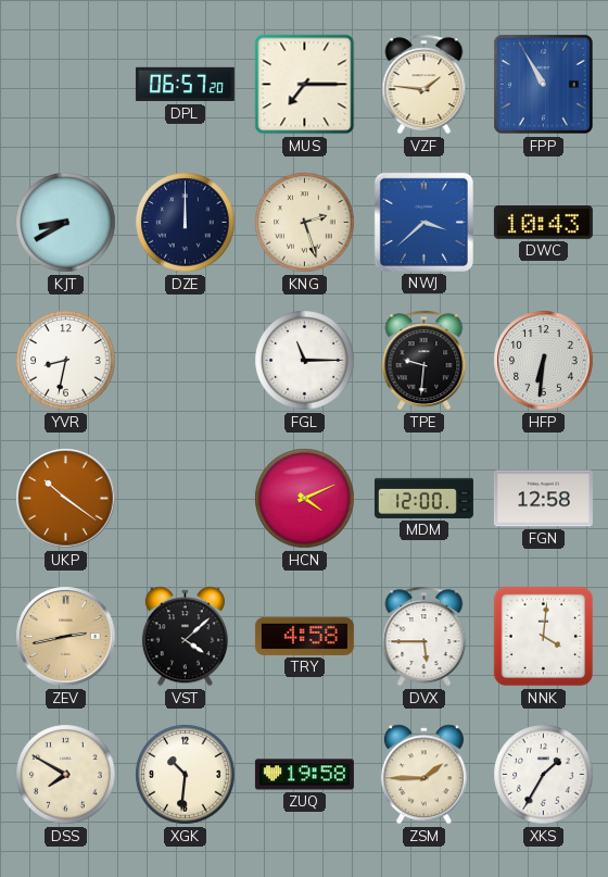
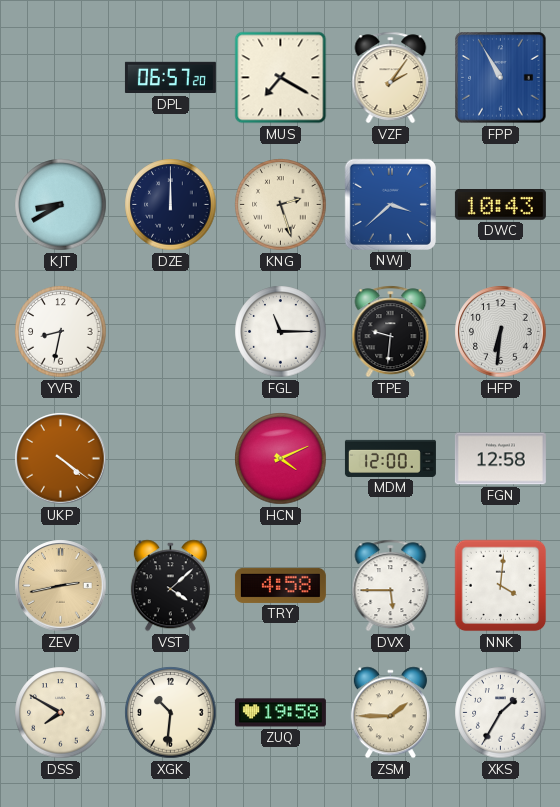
MUS: 7:15 -> 7:20 (281, 78)
VZF: 1:46 -> 2:06 (391, 78)
UKP: 10:21 -> 4:21 (61, 459)
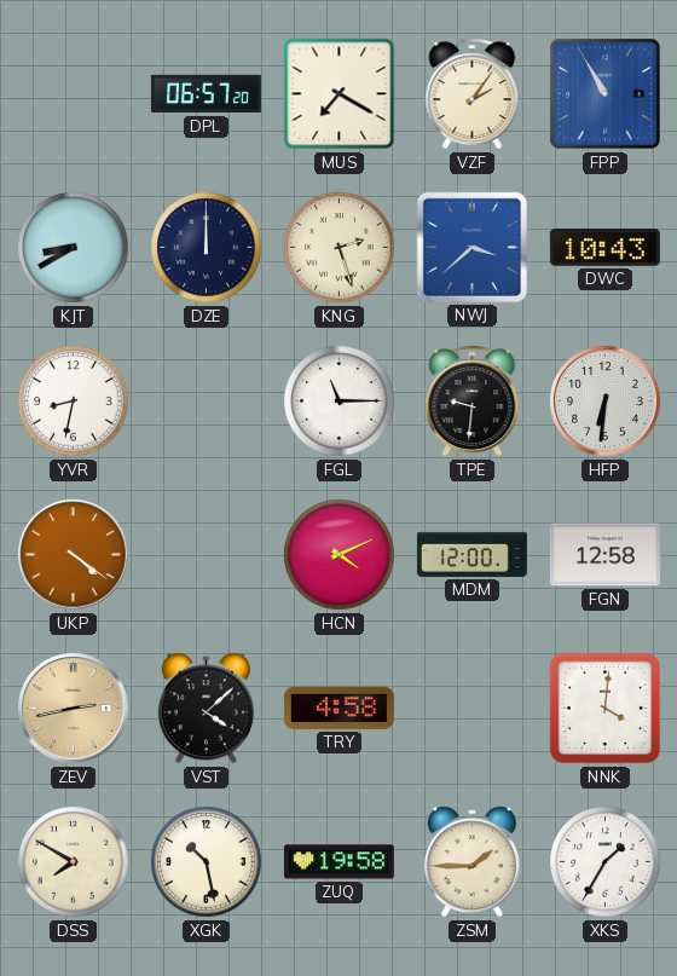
DVX: 5:45 -> none (391, 586)
XGK: 10:31 -> 10:28 (207, 862)
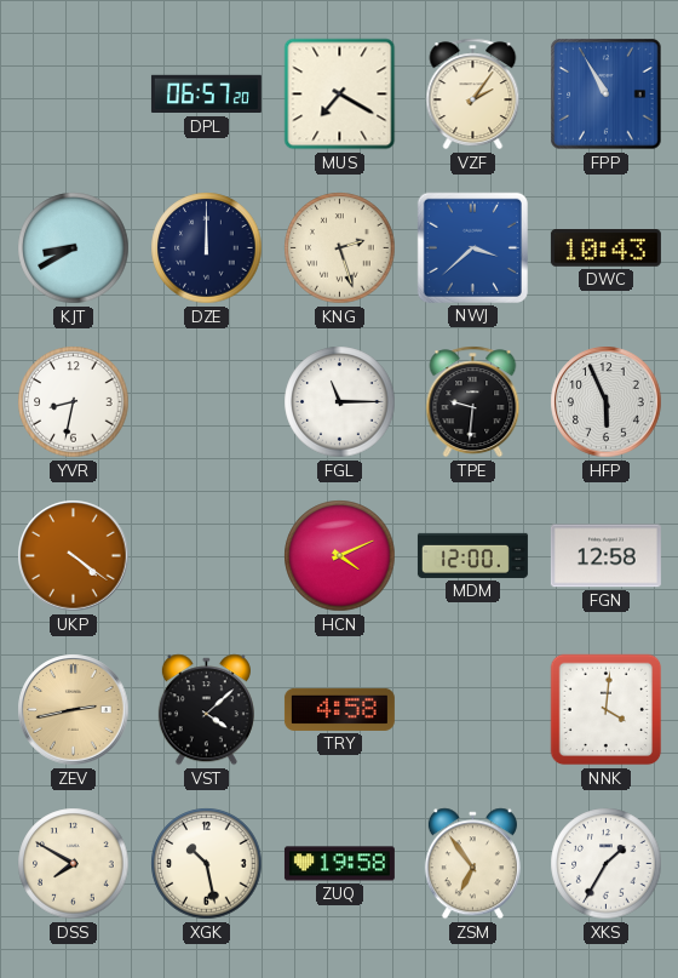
HFP: 6:31 -> 5:56 (607, 402)
ZSM: 1:45 -> 6:54 (472, 864)
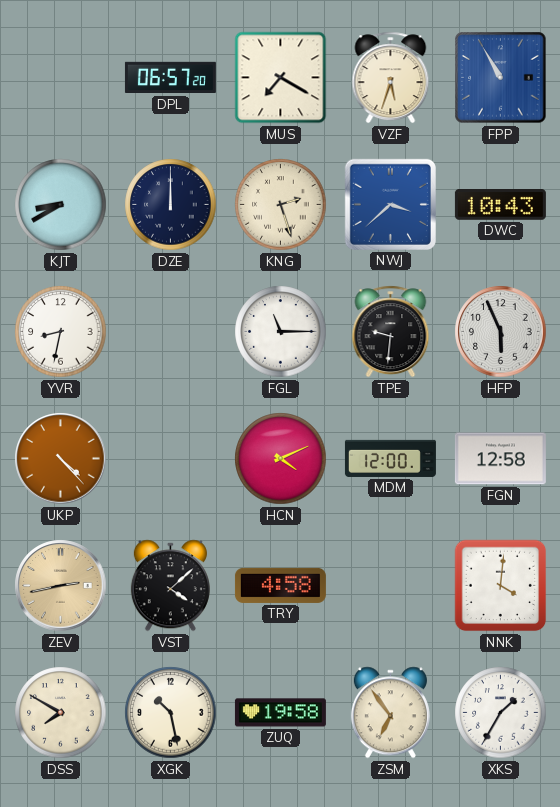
VZF: 2:06 -> 5:33 (391, 78)
UKP: 4:21 -> 4:23 (61, 459)
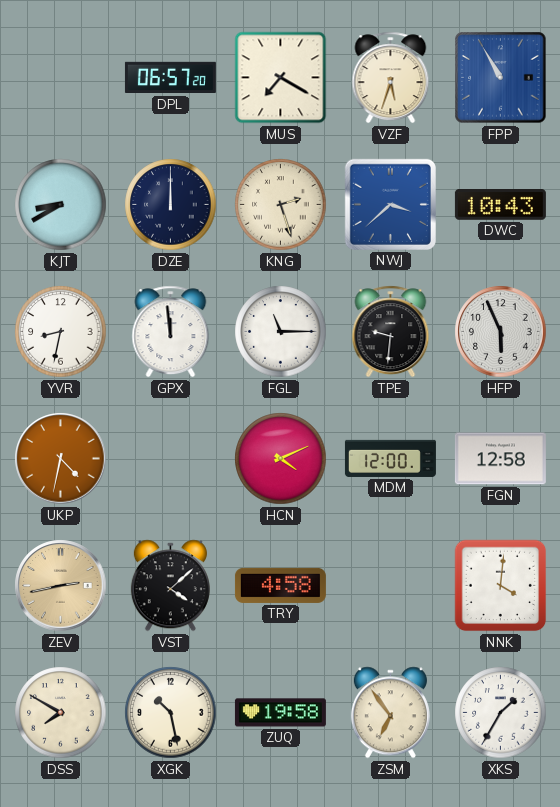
GPX: none -> 11:59 (171, 332)
UKP: 4:23 -> 4:32 (61, 459)
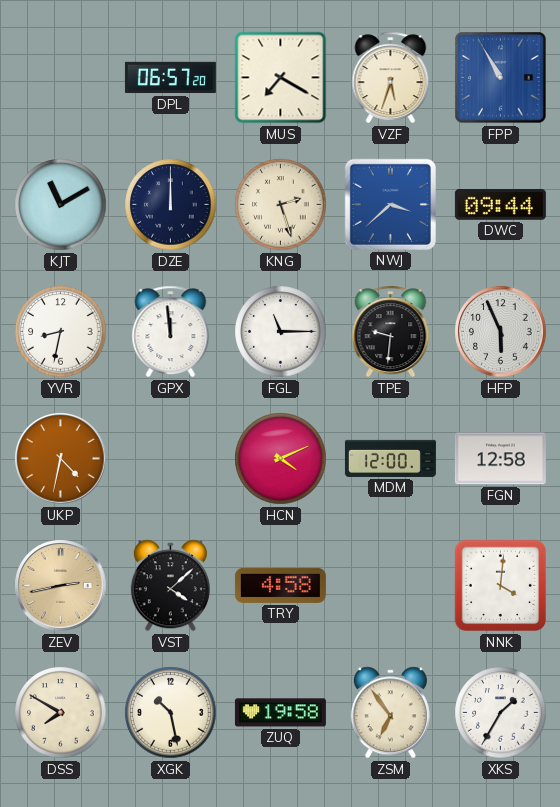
KJT: 8:40 -> 11:10 (61, 205)
DWC: 10:43 -> 09:44 (500, 205)
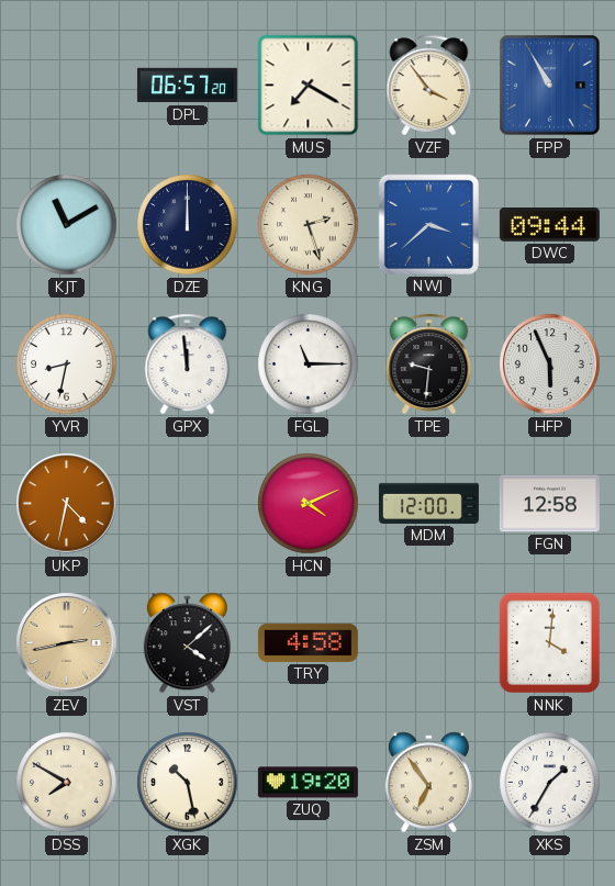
VZF: 5:33 -> 3:54 (429, 86)
ZUQ: 19:58 -> 19:20 (307, 783)
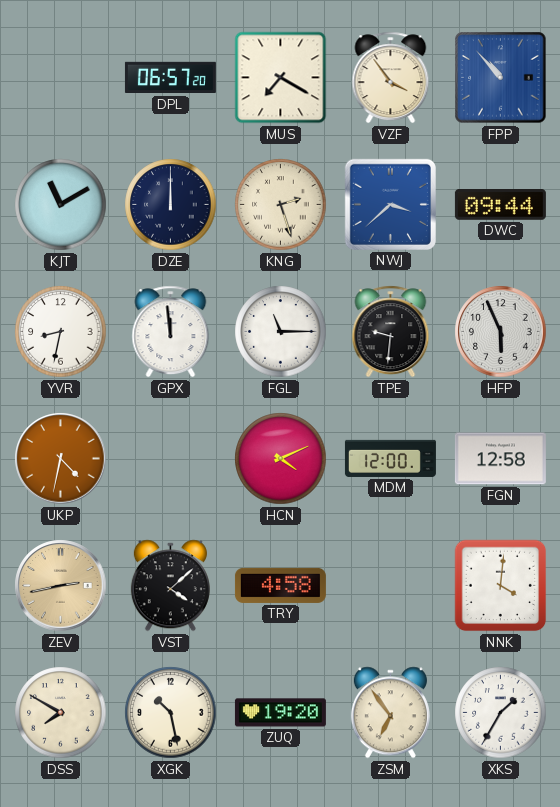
FPP: 10:55 -> 10:53 (501, 78)
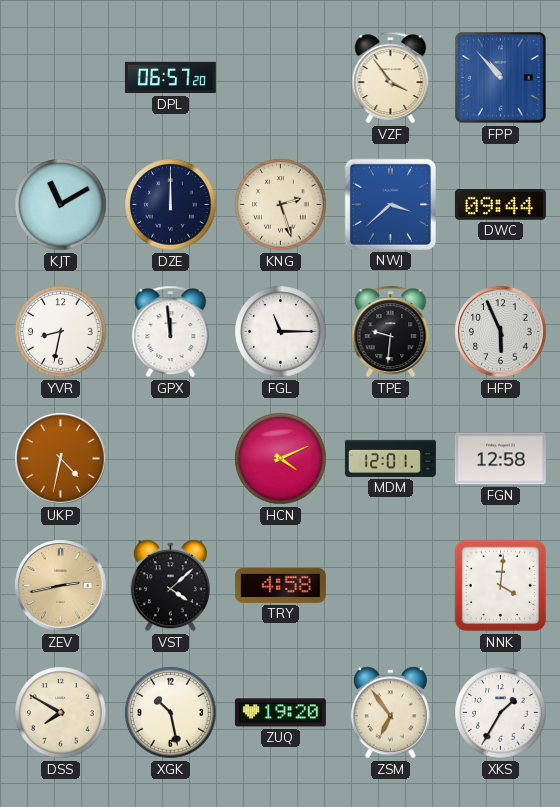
MUS: 7:20 -> none (281, 78)
MDM: 12:00 -> 12:01 (390, 458)
